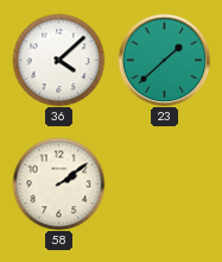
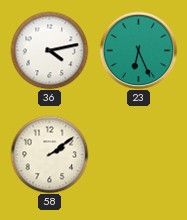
36: 4:08 -> 4:13 (49, 50)
23: 1:38 -> 6:26 (138, 50)
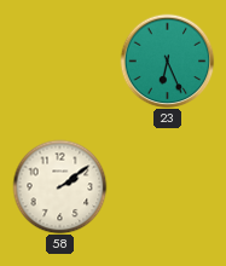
36: 4:13 -> none (49, 50)
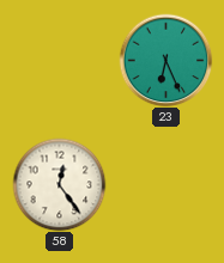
58: 2:09 -> 12:24 (59, 184)
